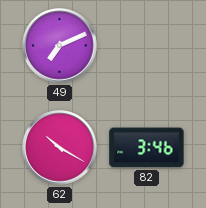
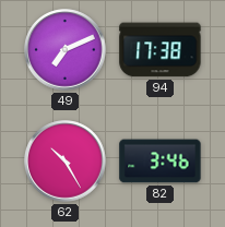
94: none -> 17:38 (161, 50)
62: 10:20 -> 10:25 (66, 162)
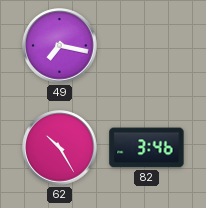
49: 7:11 -> 7:17 (60, 46)
94: 17:38 -> none (161, 50)
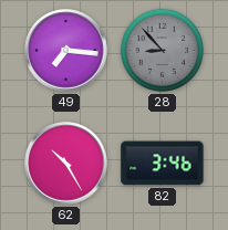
49: 7:17 -> 7:16 (66, 51)
28: none -> 8:53 (162, 50)
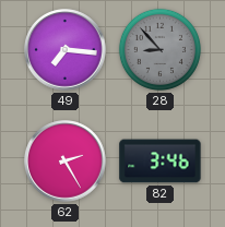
62: 10:25 -> 2:25 (66, 162)
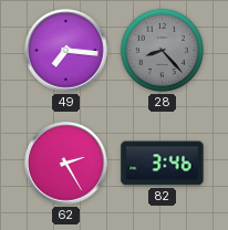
28: 8:53 -> 8:23 (162, 50)
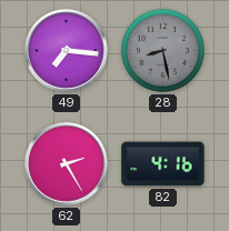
28: 8:23 -> 8:28 (162, 50)
82: 3:46 -> 4:16 (163, 164)
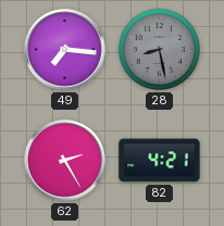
82: 4:16 -> 4:21 (160, 161)
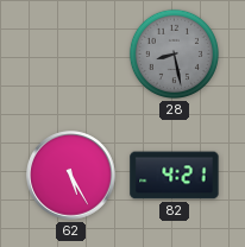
49: 7:16 -> none (65, 50)
62: 2:25 -> 5:25 (71, 176)
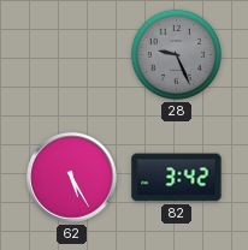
28: 8:28 -> 9:26 (176, 54)
82: 4:21 -> 3:42 (177, 178)
